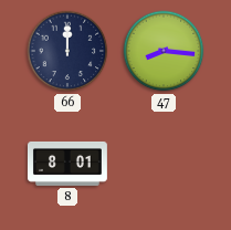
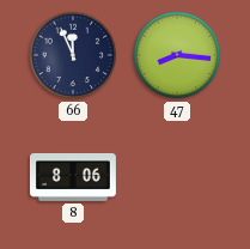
66: 12:00 -> 11:56 (73, 55)
8: 8:01 -> 8:06 (73, 177)
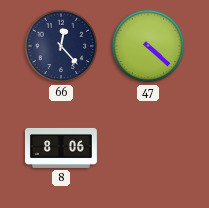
66: 11:56 -> 12:23 (61, 46)
47: 8:16 -> 4:22 (148, 46)
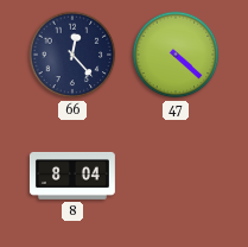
8: 8:06 -> 8:04 (72, 176)
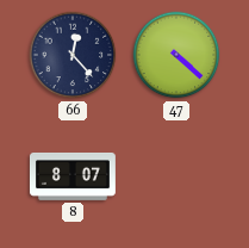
8: 8:04 -> 8:07 (73, 176)
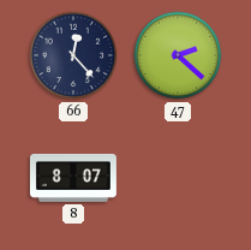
47: 4:22 -> 2:22 (178, 55)
